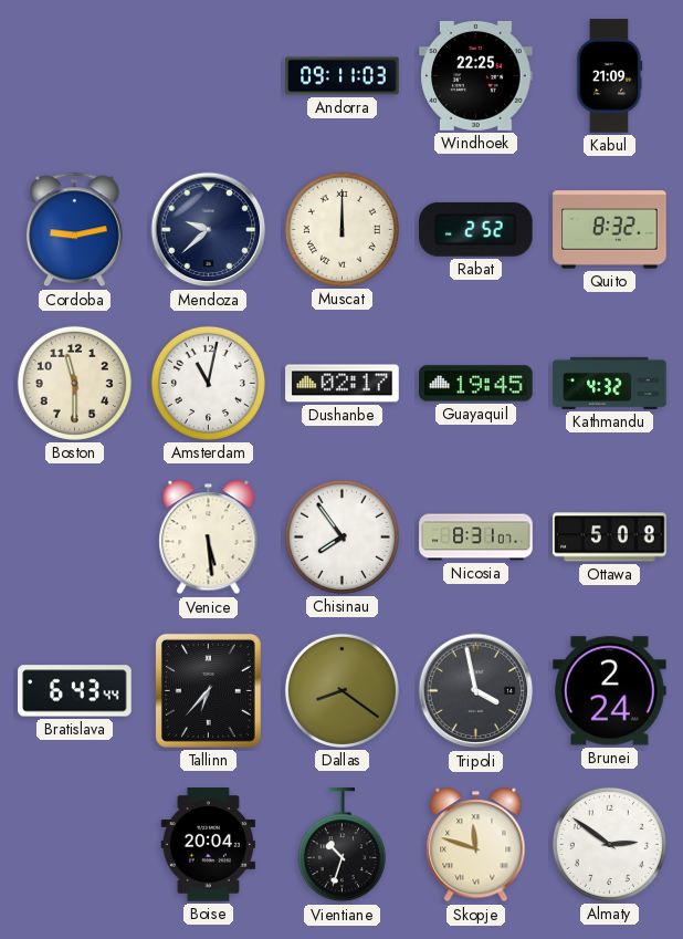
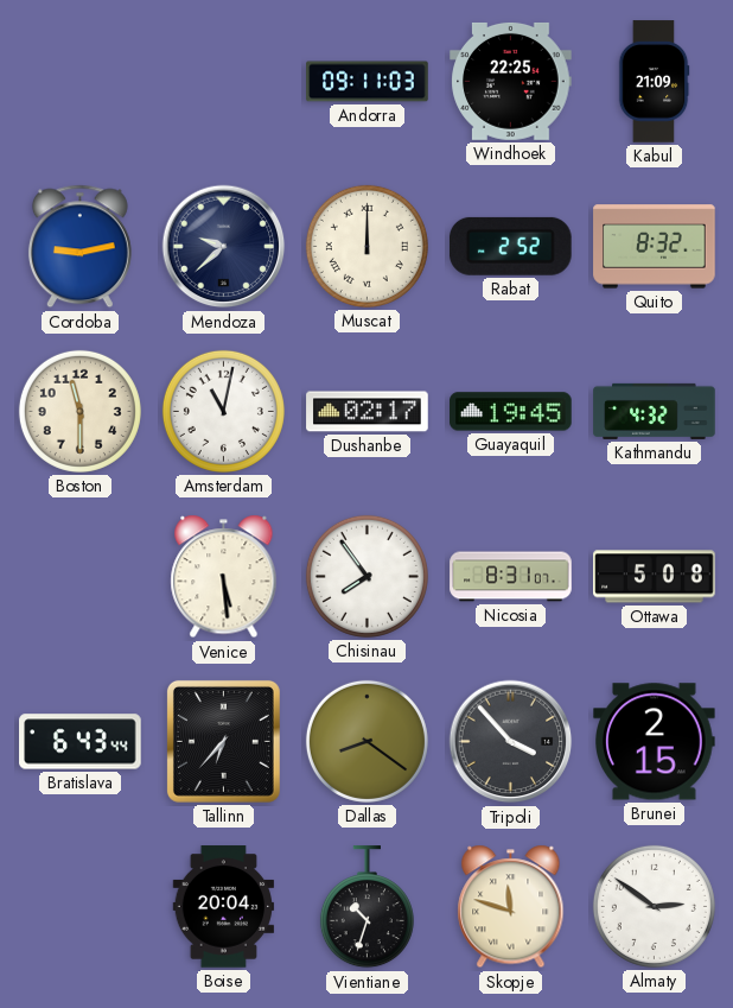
Tripoli: 3:58 -> 3:53 (511, 742)
Brunei: 2:24 -> 2:15 (655, 742)
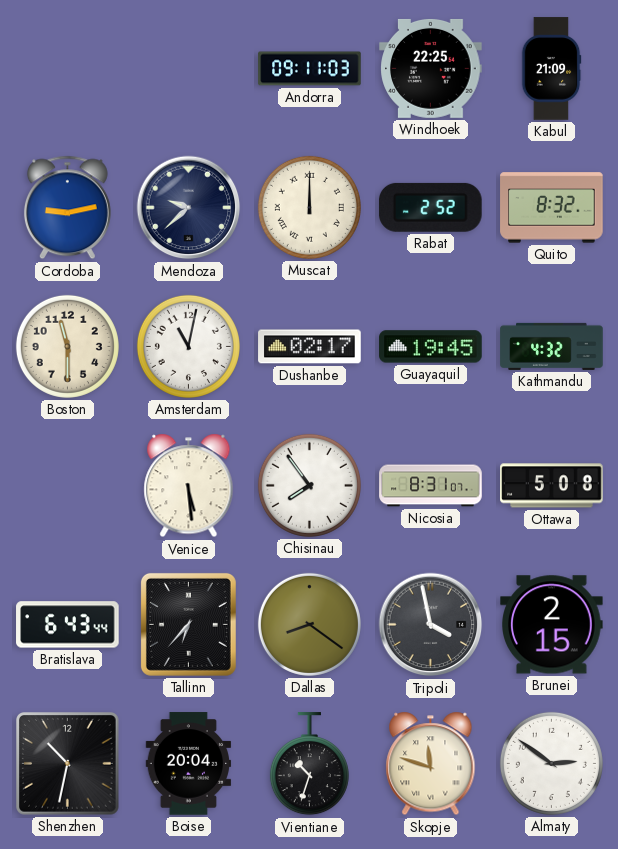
Tripoli: 3:53 -> 3:58 (431, 625)
Shenzhen: none -> 10:32 (68, 764)
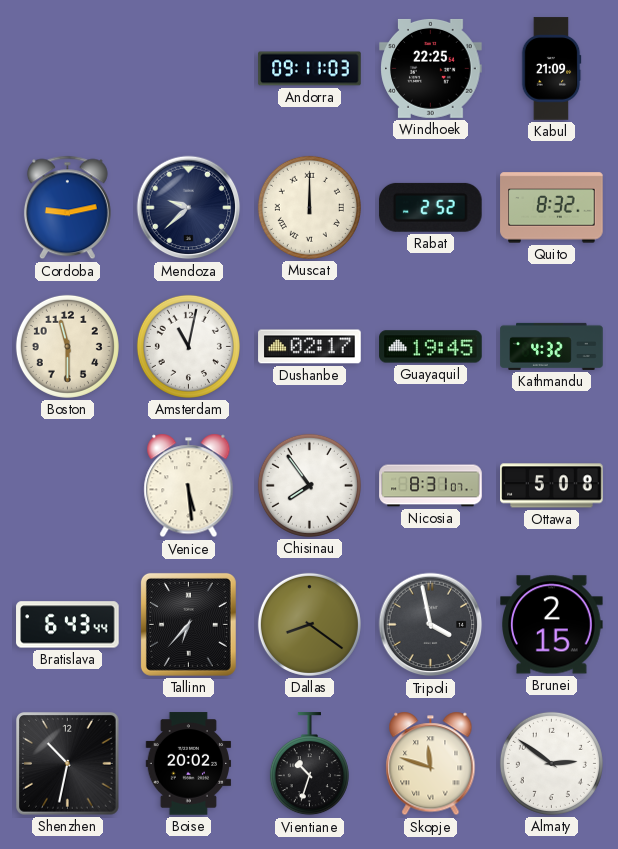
Boise: 20:04 -> 20:02 (189, 764)
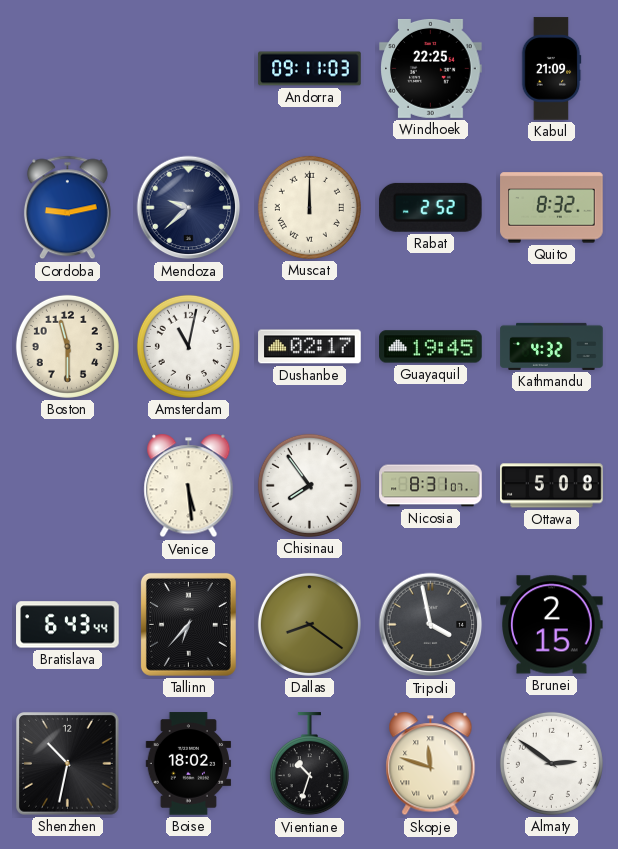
Boise: 20:02 -> 18:02 (189, 764)
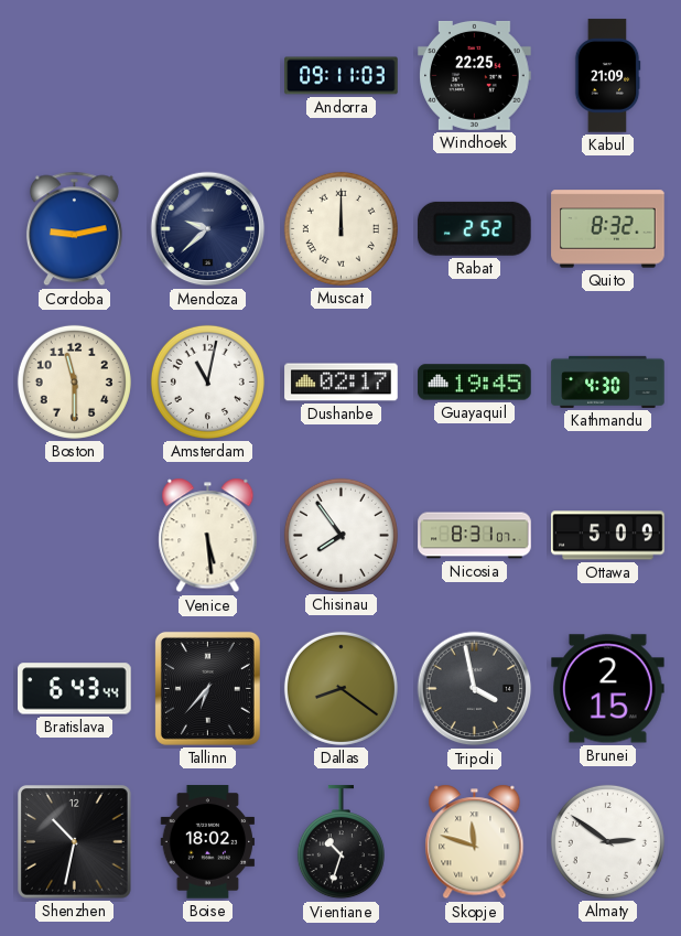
Kathmandu: 4:32 -> 4:30 (608, 381)
Ottawa: 5:08 -> 5:09 (608, 536)
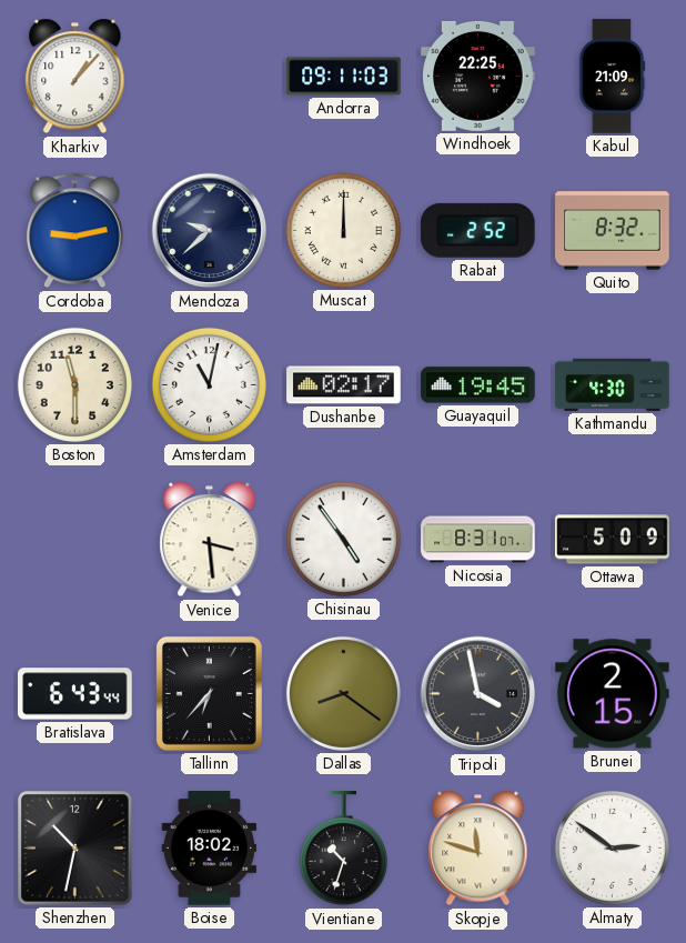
Kharkiv: none -> 1:07 (75, 77)
Venice: 5:29 -> 3:29 (210, 540)
Chisinau: 7:54 -> 4:54 (343, 539)
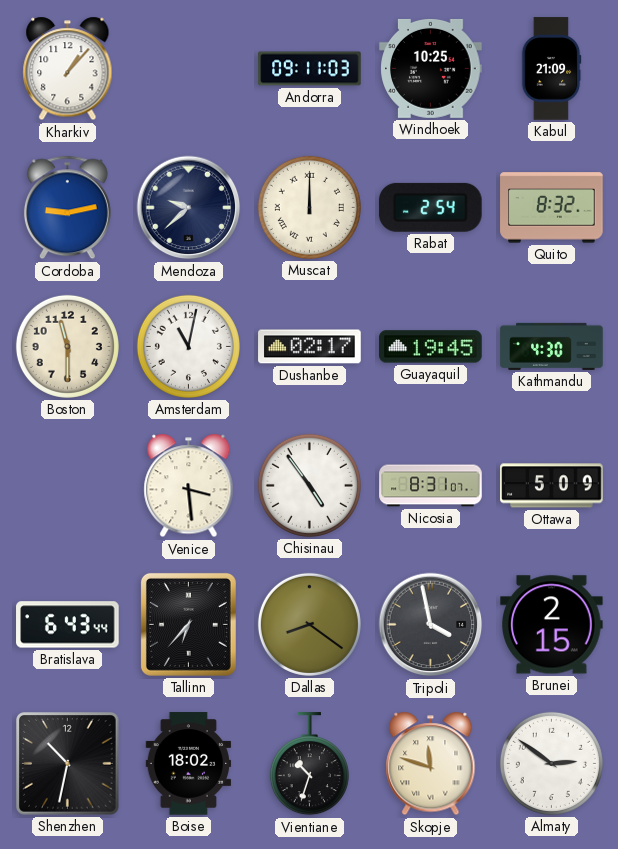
Windhoek: 22:25 -> 10:25 (431, 68)
Rabat: 2:52 -> 2:54 (431, 207)
